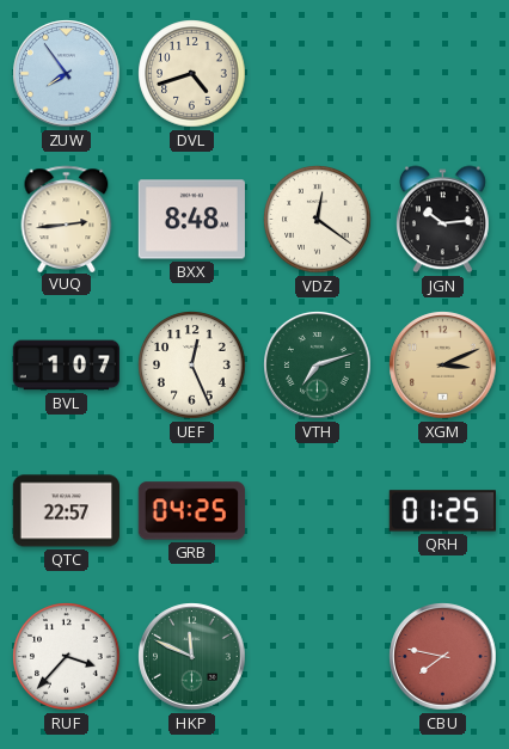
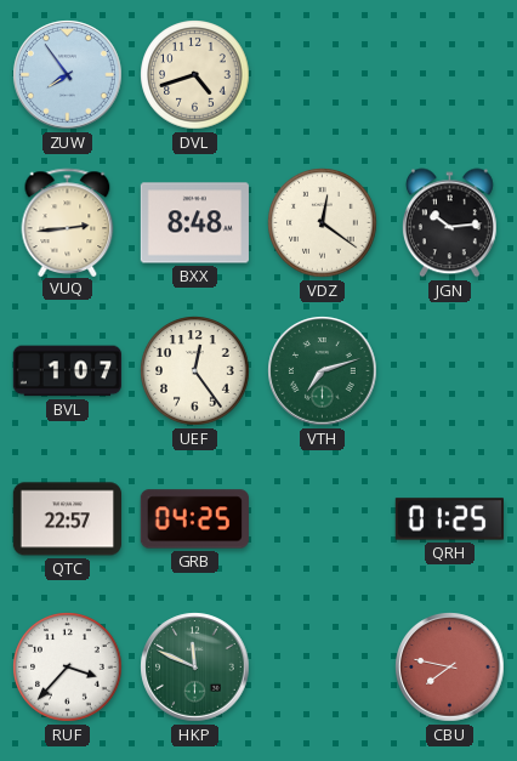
UEF: 12:26 -> 12:24 (195, 371)
XGM: 3:11 -> none (443, 366)
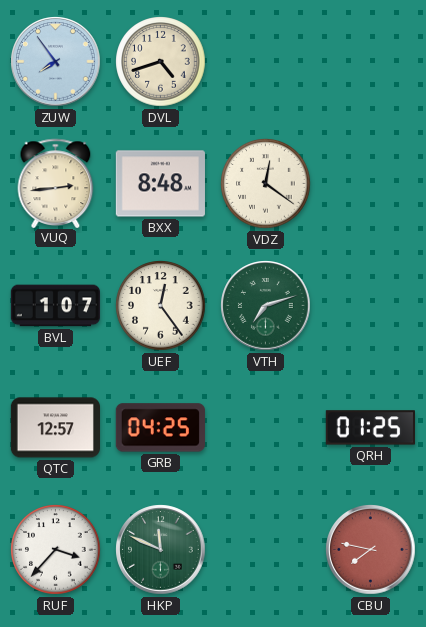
JGN: 10:14 -> none (449, 223)
QTC: 22:57 -> 12:57 (55, 428)
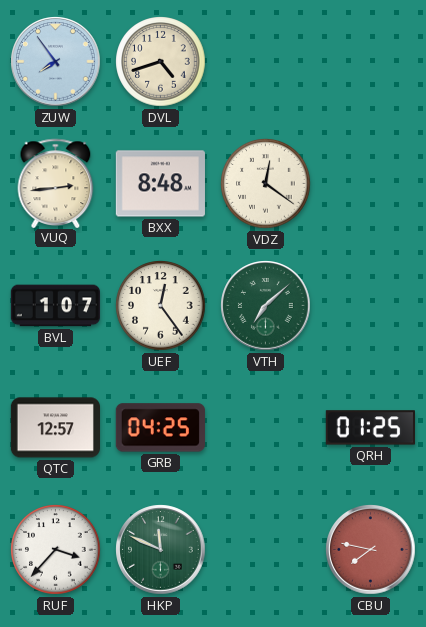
VTH: 7:12 -> 7:08 (266, 306)
